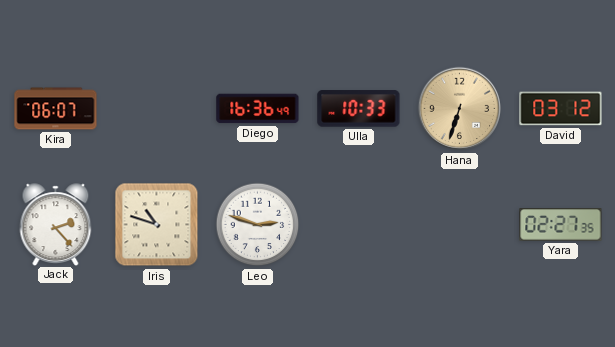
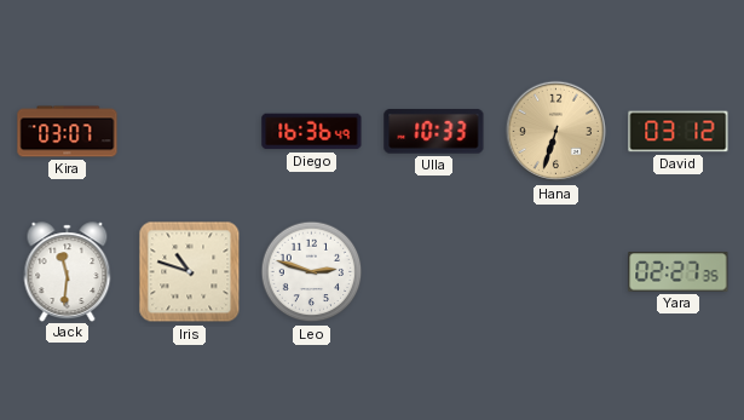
Kira: 06:07 -> 03:07 (68, 132)
Jack: 2:23 -> 11:31 (68, 271)
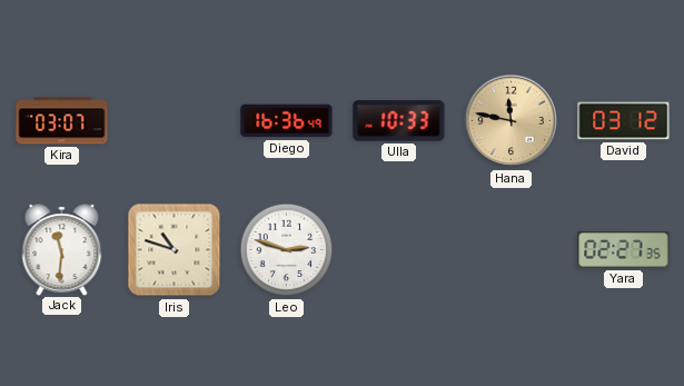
Hana: 6:33 -> 11:47 (512, 121)
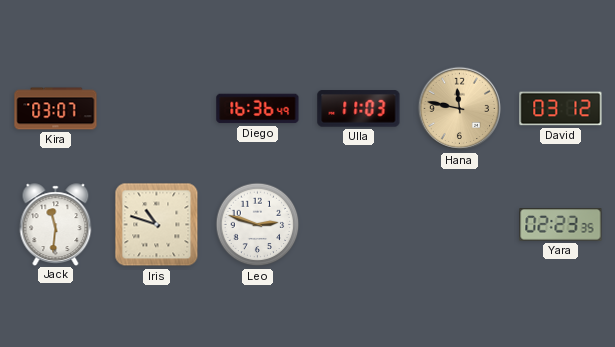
Ulla: 10:33 -> 11:03 (359, 109)
Yara: 02:27 -> 02:23 (561, 225)
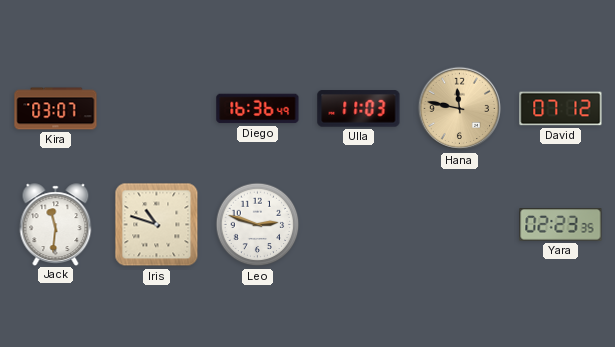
David: 03:12 -> 07:12 (561, 109)
